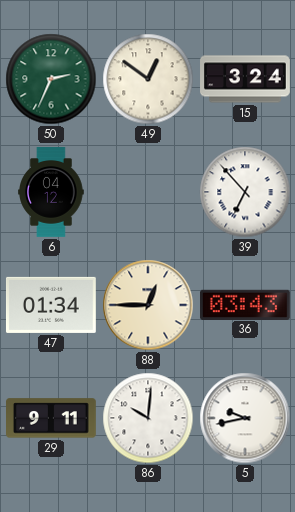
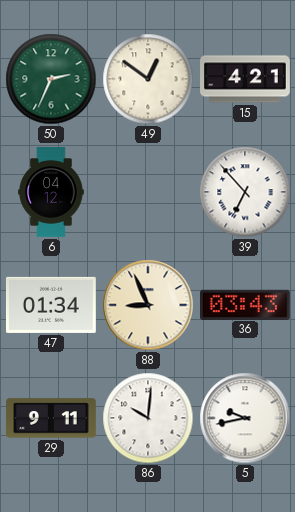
15: 3:24 -> 4:21 (245, 79)
88: 12:45 -> 8:56 (148, 305)
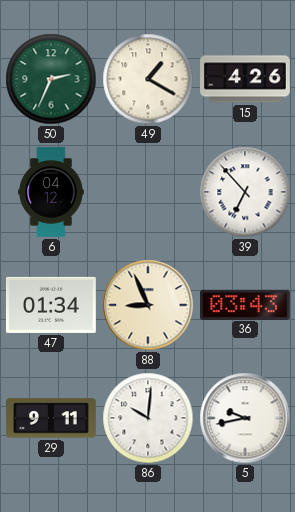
49: 12:51 -> 1:20 (148, 79)
15: 4:21 -> 4:26 (245, 79)
